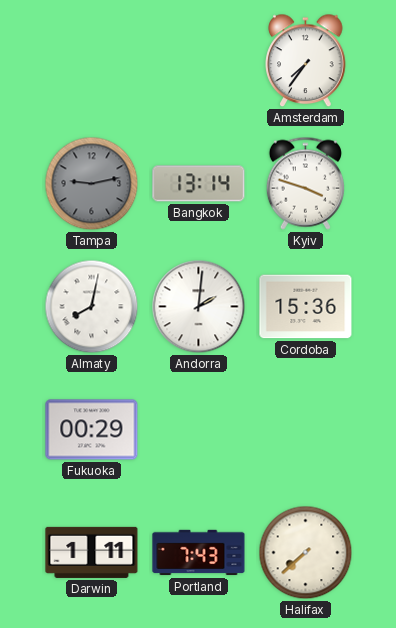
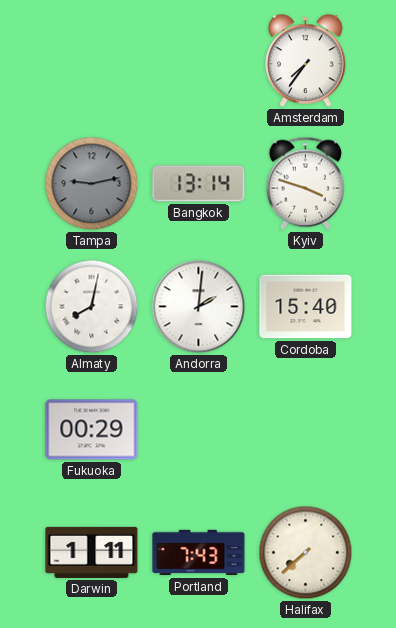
Cordoba: 15:36 -> 15:40 (306, 307)
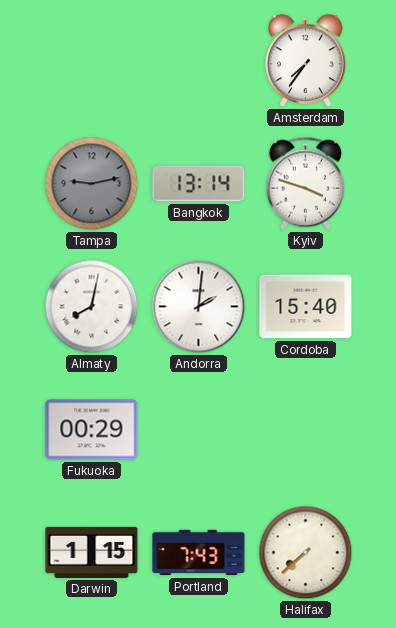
Darwin: 1:11 -> 1:15 (92, 552)
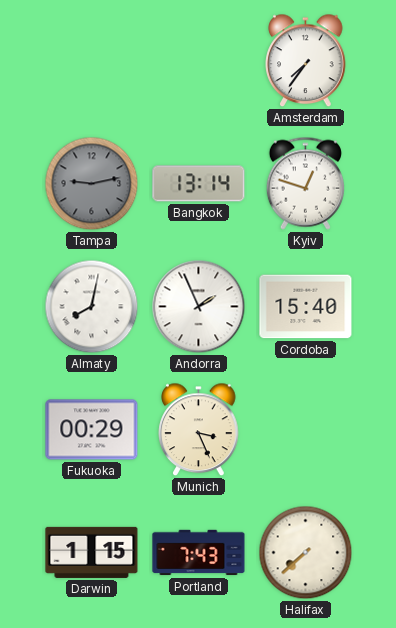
Kyiv: 3:48 -> 12:48 (305, 183)
Andorra: 2:01 -> 1:56 (199, 307)
Munich: none -> 3:26 (199, 430)
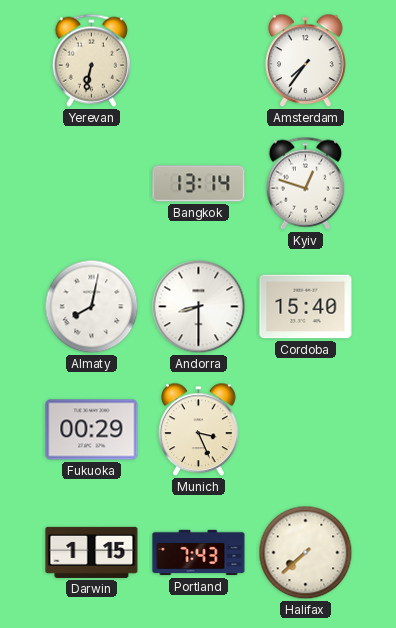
Yerevan: none -> 6:32 (91, 60)
Tampa: 9:13 -> none (92, 184)
Andorra: 1:56 -> 8:30 (199, 307)
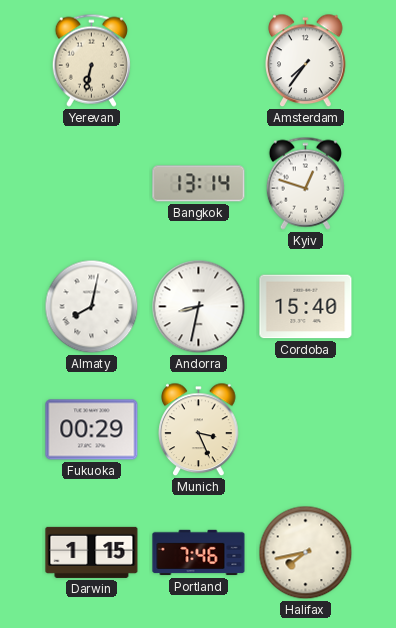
Andorra: 8:30 -> 8:32 (199, 307)
Portland: 7:43 -> 7:46 (199, 553)
Halifax: 7:38 -> 7:43 (306, 553)
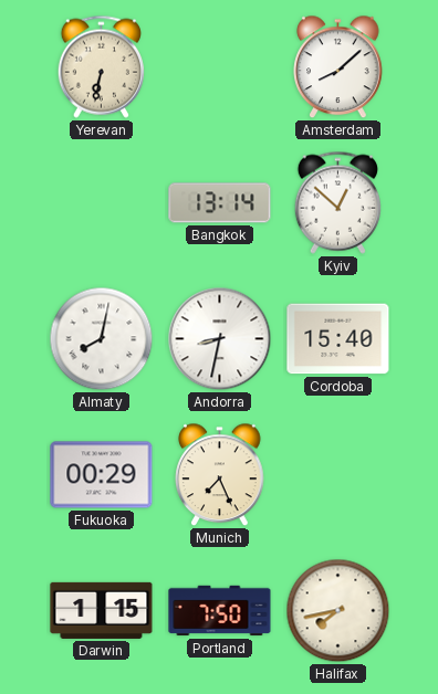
Amsterdam: 7:36 -> 8:08 (338, 67)
Kyiv: 12:48 -> 12:52 (337, 202)
Munich: 3:26 -> 7:26 (220, 475)
Portland: 7:46 -> 7:50 (220, 611)
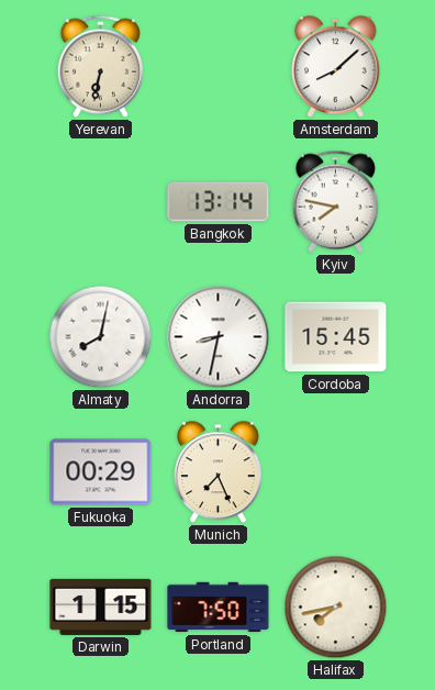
Kyiv: 12:52 -> 7:47 (335, 201)
Cordoba: 15:40 -> 15:45 (336, 337)
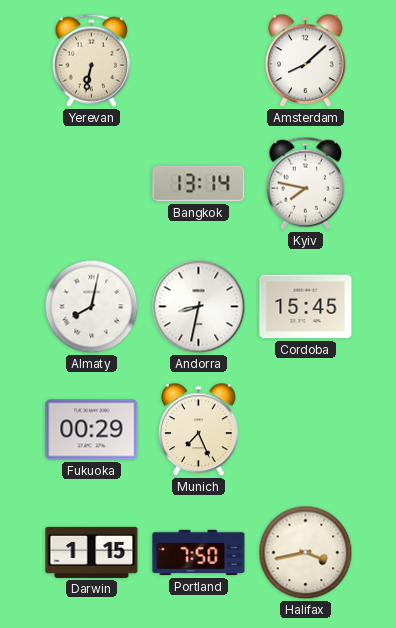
Halifax: 7:43 -> 3:43 (306, 553)
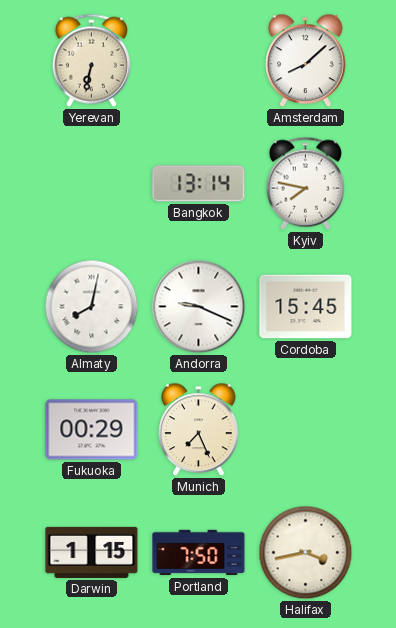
Andorra: 8:32 -> 9:19 (199, 307)
